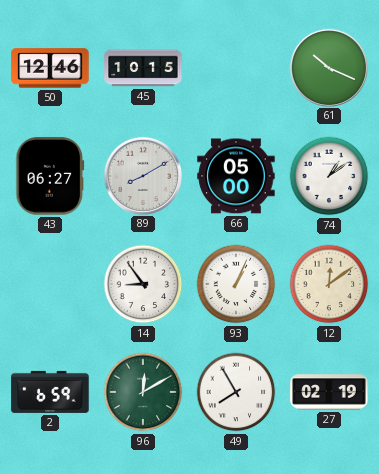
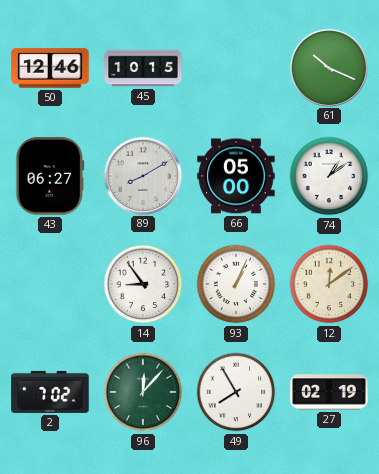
2: 6:59 -> 7:02 (50, 392)
96: 12:10 -> 12:07 (143, 392)
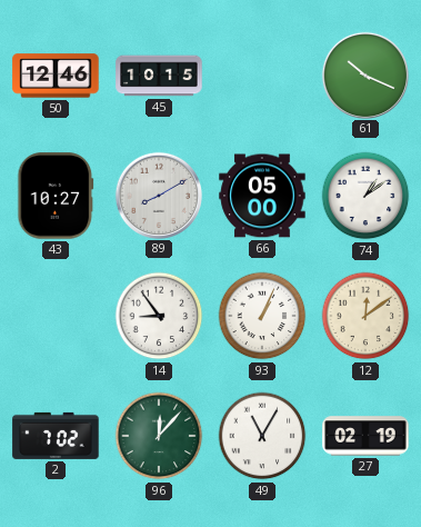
43: 06:27 -> 10:27 (56, 196)
49: 7:55 -> 11:05 (262, 436)
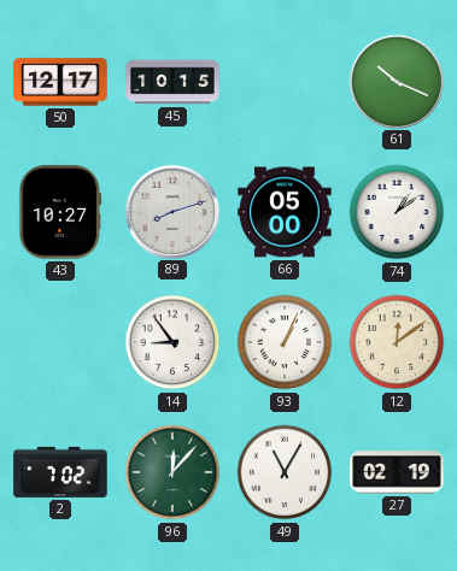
50: 12:46 -> 12:17 (60, 82)
89: 8:10 -> 8:12 (171, 211)
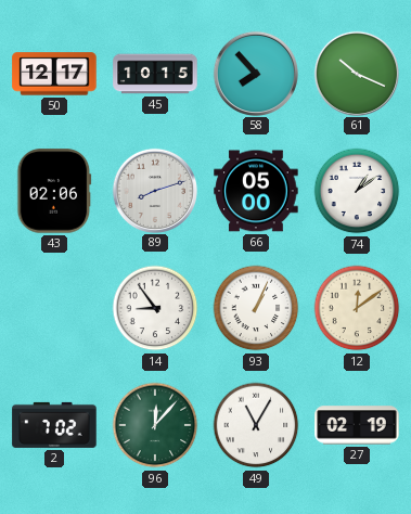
58: none -> 7:53 (255, 73)
43: 10:27 -> 02:06 (54, 191)
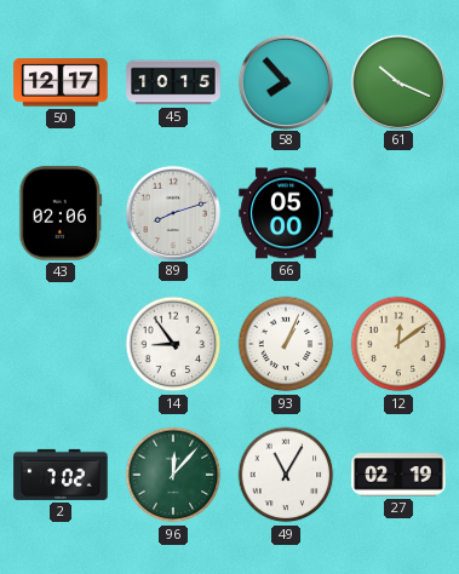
74: 1:09 -> none (357, 191)
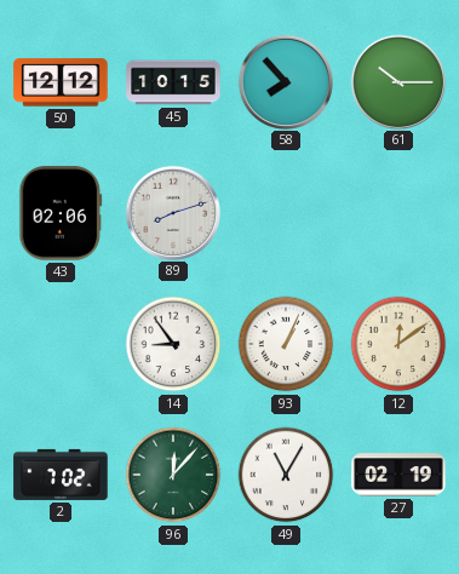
50: 12:17 -> 12:12 (61, 82)
61: 10:19 -> 10:15 (397, 81)
66: 05:00 -> none (286, 213)
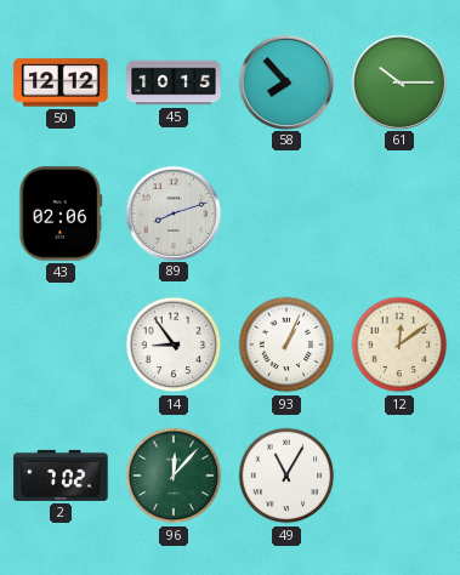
27: 02:19 -> none (398, 475)
